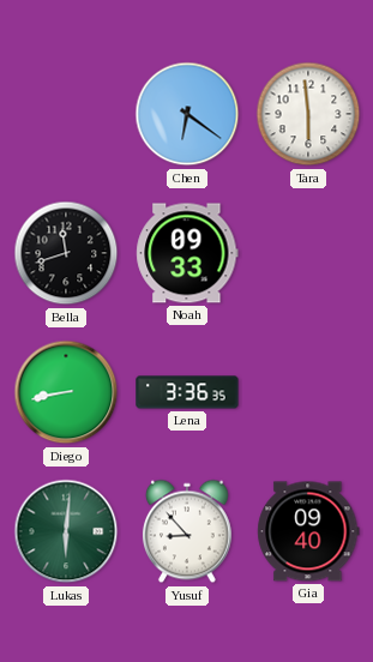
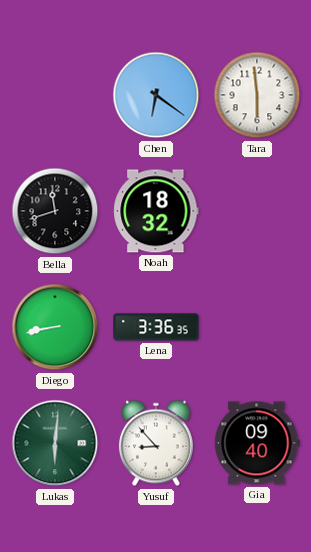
Noah: 09:33 -> 18:32 (156, 211)
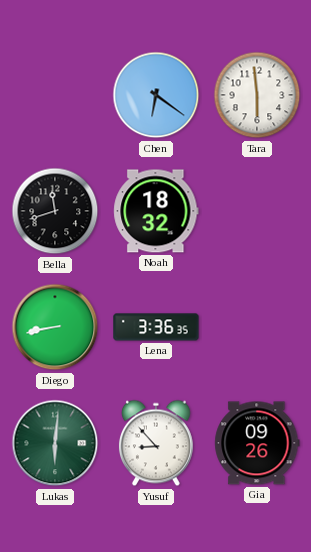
Gia: 09:40 -> 09:26 (257, 443)
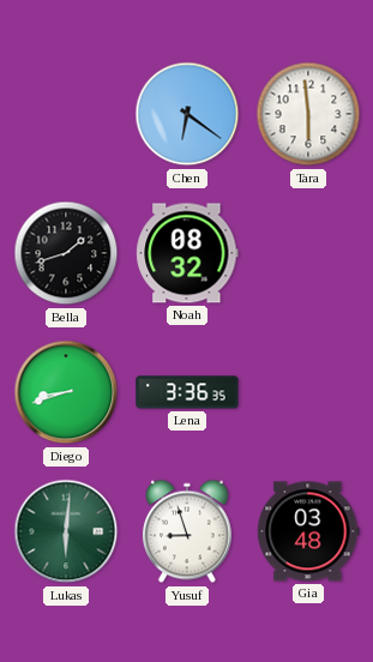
Bella: 11:42 -> 1:42 (66, 253)
Noah: 18:32 -> 08:32 (187, 253)
Diego: 8:43 -> 8:42 (66, 392)
Yusuf: 8:53 -> 8:57 (187, 531)
Gia: 09:26 -> 03:48 (308, 531)
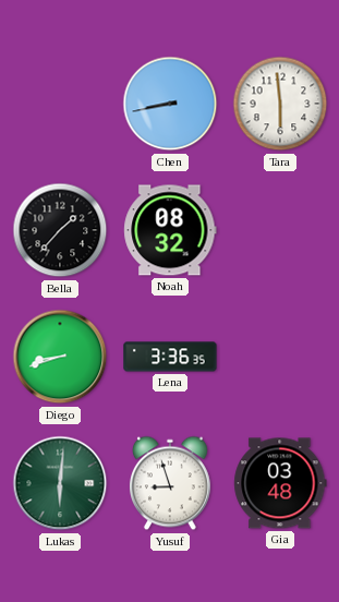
Chen: 6:21 -> 8:43 (170, 104)
Bella: 1:42 -> 1:37 (60, 230)
